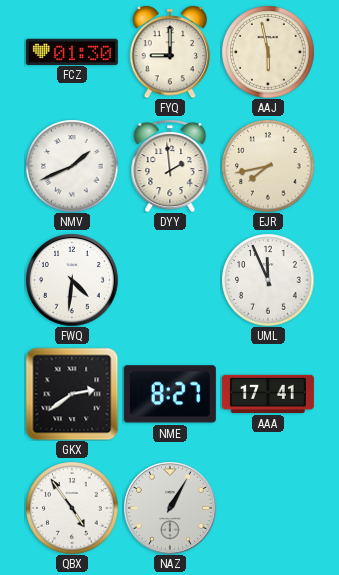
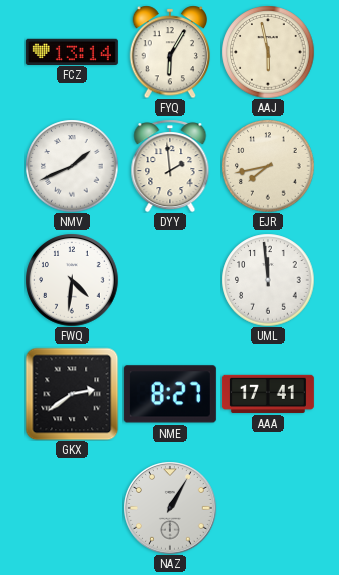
FCZ: 01:30 -> 13:14 (72, 51)
FYQ: 9:00 -> 6:05 (170, 52)
UML: 11:56 -> 11:59 (268, 280)
QBX: 4:54 -> none (72, 508)
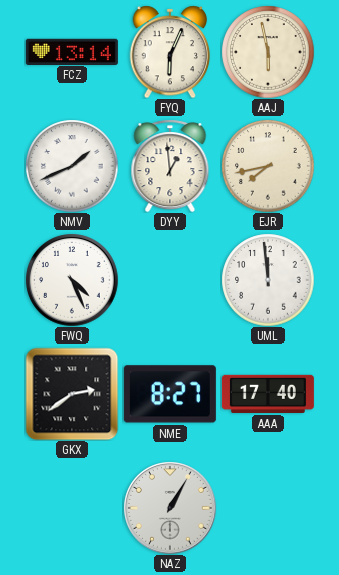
FYQ: 6:05 -> 6:04 (170, 52)
DYY: 1:59 -> 12:59 (170, 166)
FWQ: 4:31 -> 4:26 (72, 280)
AAA: 17:41 -> 17:40 (268, 394)
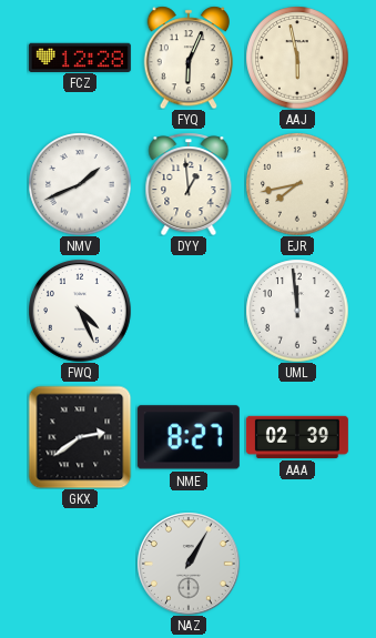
FCZ: 13:14 -> 12:28 (80, 57)
AAA: 17:40 -> 02:39 (297, 437)
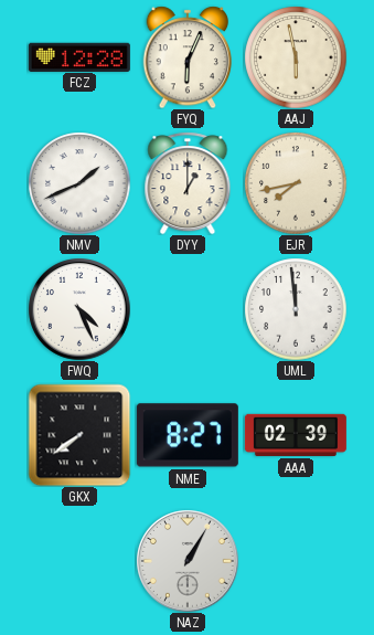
DYY: 12:59 -> 1:00 (188, 183)
GKX: 2:39 -> 7:39 (79, 435)
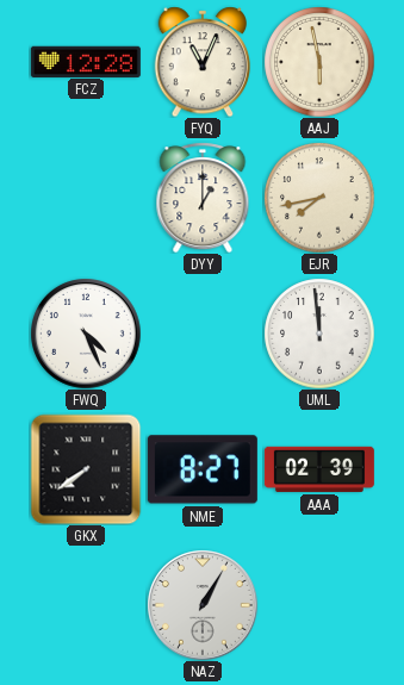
FYQ: 6:04 -> 11:04 (203, 62)
NMV: 1:41 -> none (79, 183)
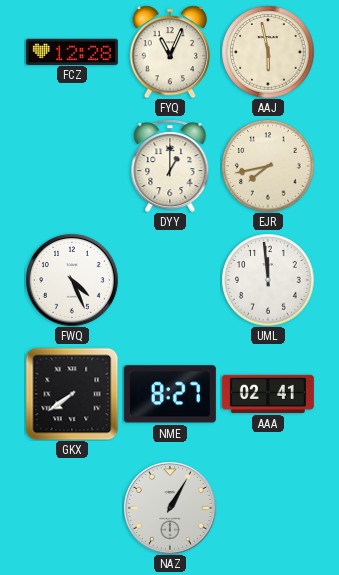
AAA: 02:39 -> 02:41 (268, 394)
